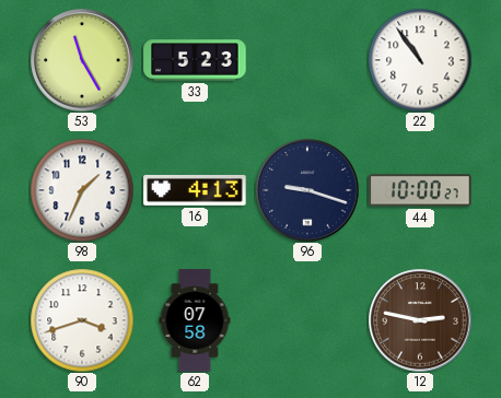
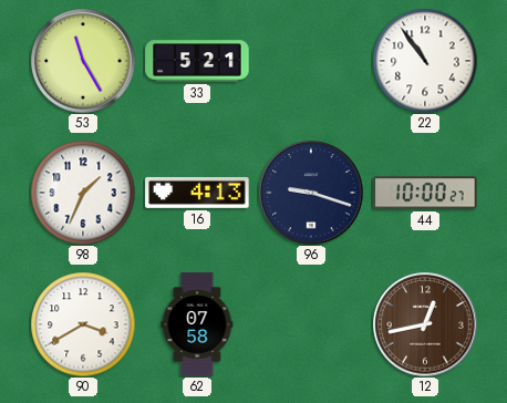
33: 5:23 -> 5:21 (197, 61)
90: 3:42 -> 3:40 (83, 324)
12: 2:47 -> 12:43 (425, 324)
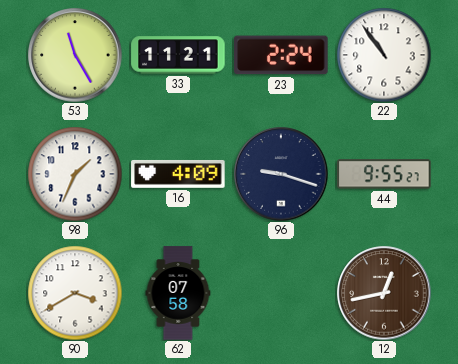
33: 5:21 -> 11:21 (178, 55)
23: none -> 2:24 (281, 55)
16: 4:13 -> 4:09 (178, 174)
44: 10:00 -> 9:55 (384, 174)
